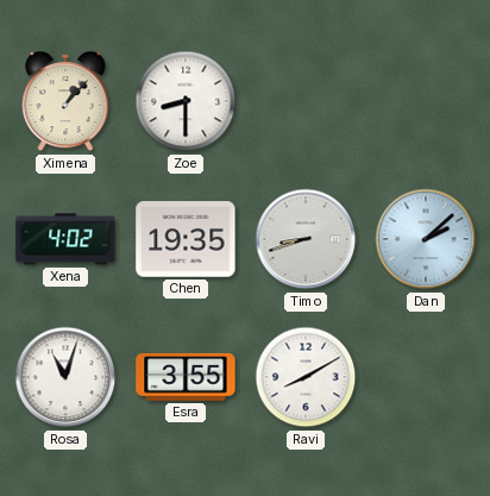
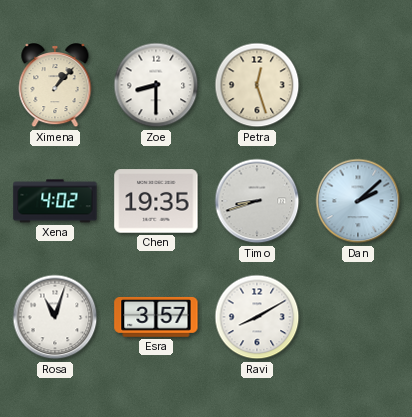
Petra: none -> 12:27 (257, 85)
Esra: 3:55 -> 3:57 (156, 317)
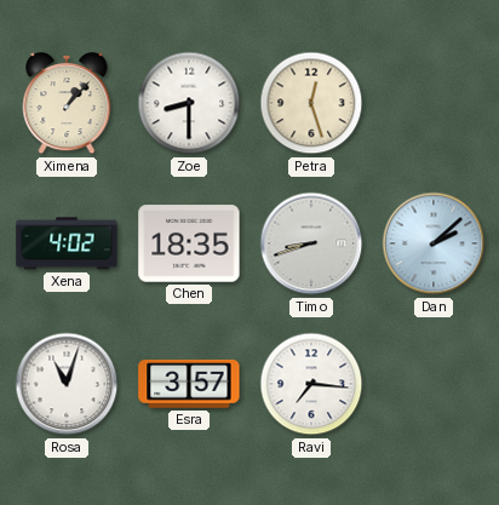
Chen: 19:35 -> 18:35 (189, 243)
Ravi: 8:10 -> 7:16 (311, 384)
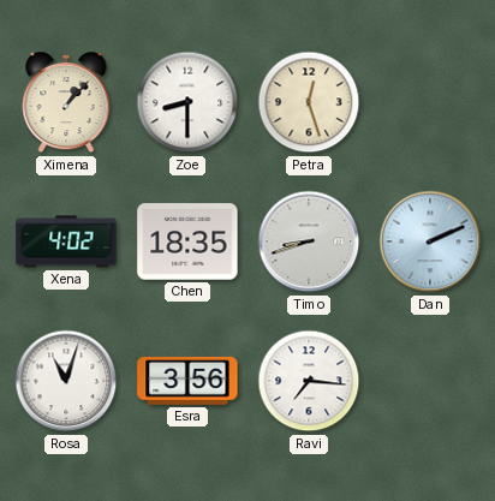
Dan: 2:08 -> 2:11 (430, 241)
Esra: 3:57 -> 3:56 (187, 381)
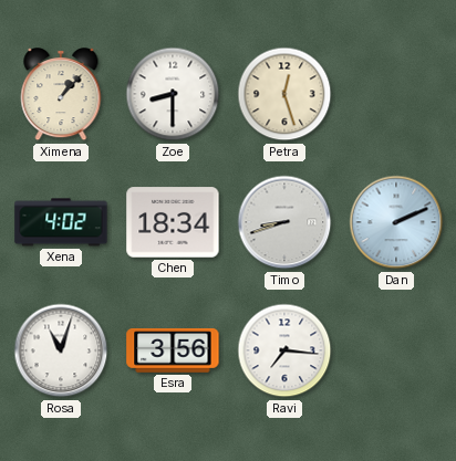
Chen: 18:35 -> 18:34 (173, 222)
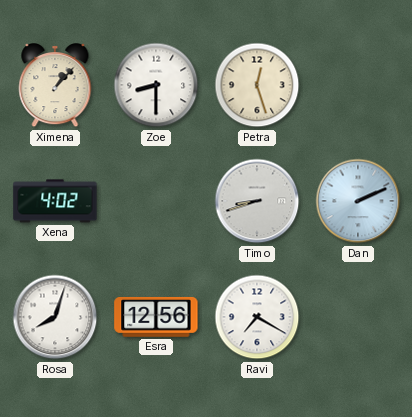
Chen: 18:34 -> none (173, 222)
Rosa: 11:03 -> 8:03 (55, 317)
Esra: 3:56 -> 12:56 (156, 317)
Ravi: 7:16 -> 7:20 (257, 317)
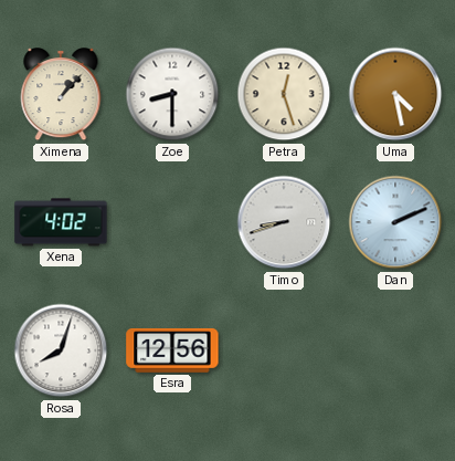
Uma: none -> 4:28 (395, 94)
Ravi: 7:20 -> none (257, 317)
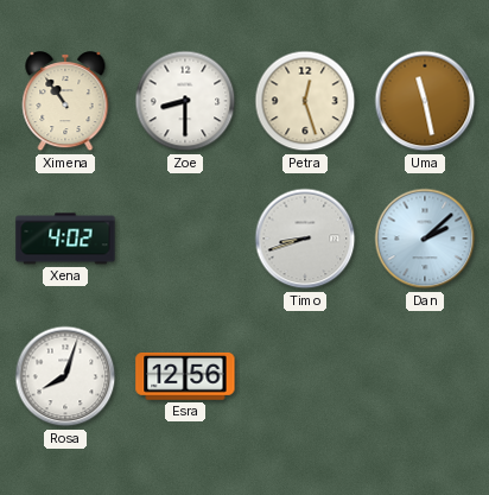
Ximena: 1:07 -> 10:54 (65, 102)
Uma: 4:28 -> 11:28 (425, 101)
Dan: 2:11 -> 2:08 (425, 239)
